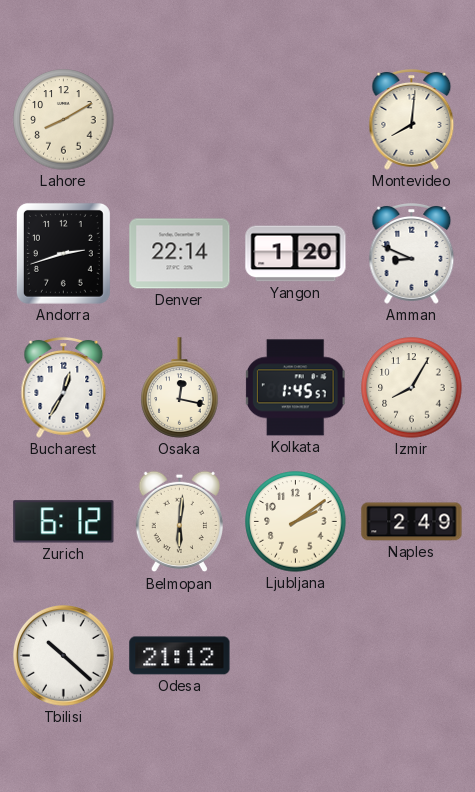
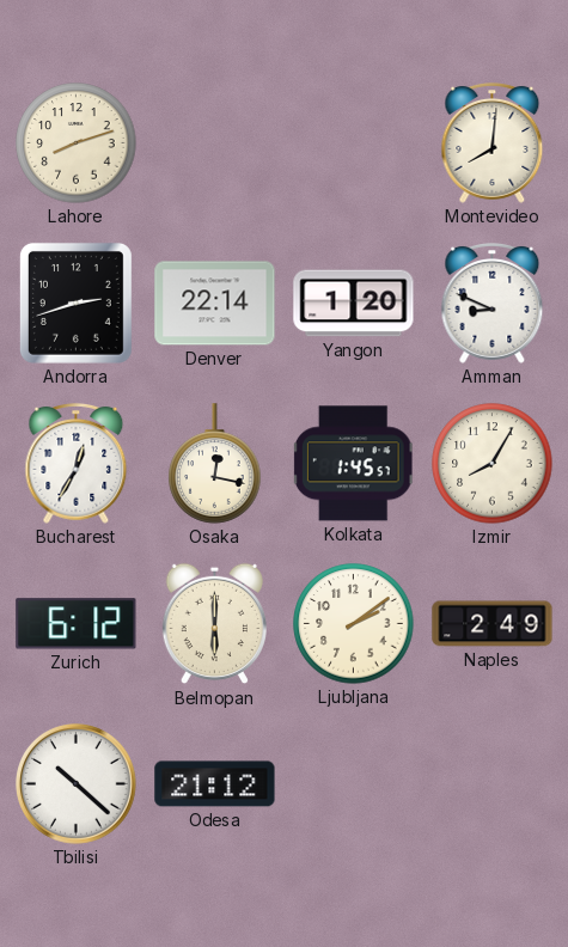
Lahore: 8:10 -> 8:12 (77, 143)
Belmopan: 6:01 -> 6:00 (214, 624)
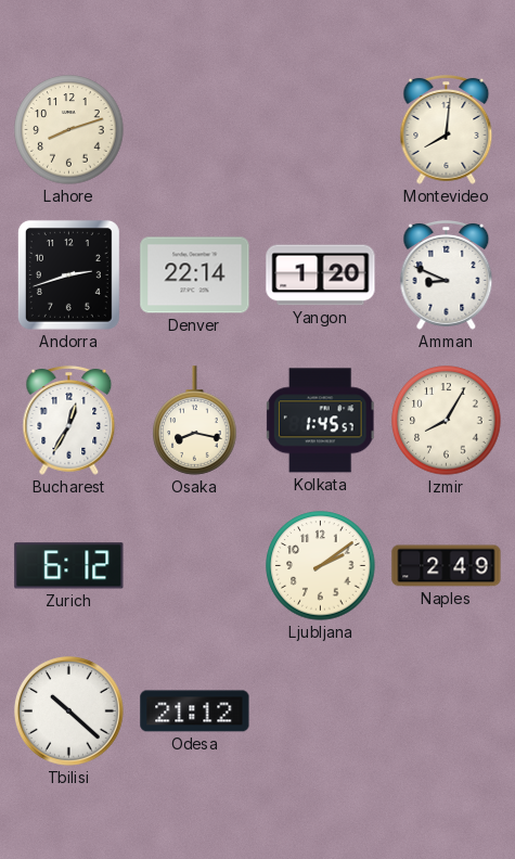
Osaka: 12:17 -> 8:17 (195, 421)
Belmopan: 6:00 -> none (214, 624)
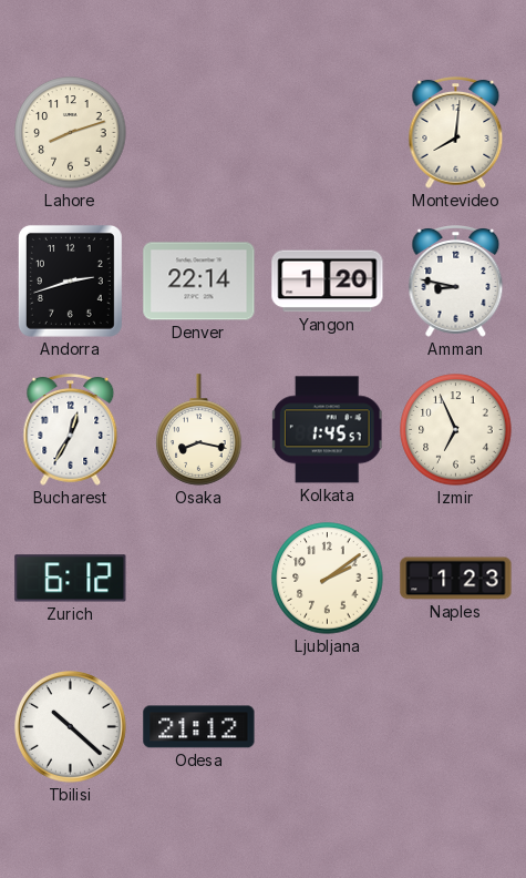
Amman: 8:49 -> 8:47 (456, 282)
Izmir: 8:05 -> 6:56 (456, 430)
Naples: 2:49 -> 1:23 (456, 579)
